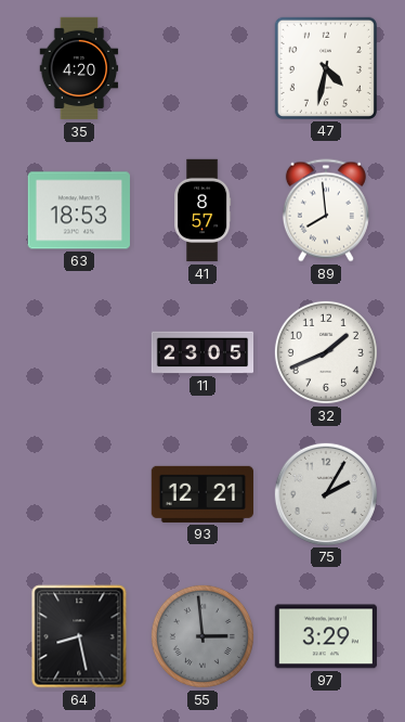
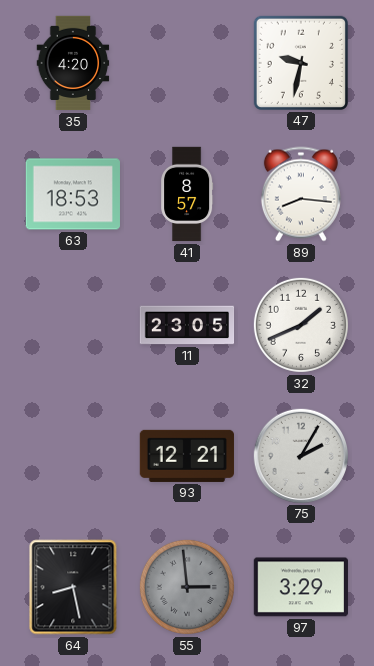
47: 4:32 -> 9:32 (301, 63)
89: 7:59 -> 8:16 (301, 194)
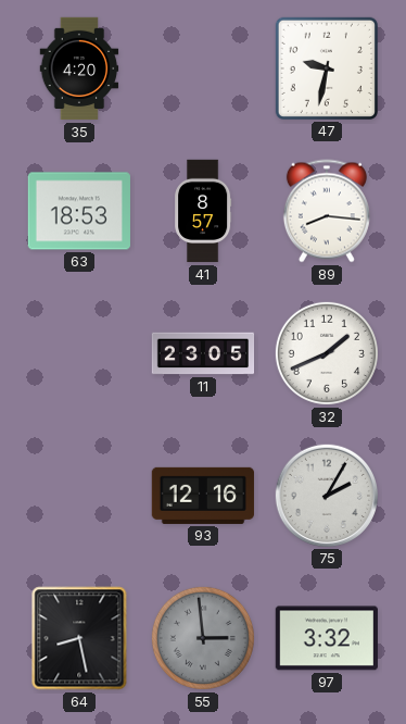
93: 12:21 -> 12:16 (203, 496)
97: 3:29 -> 3:32 (327, 638)
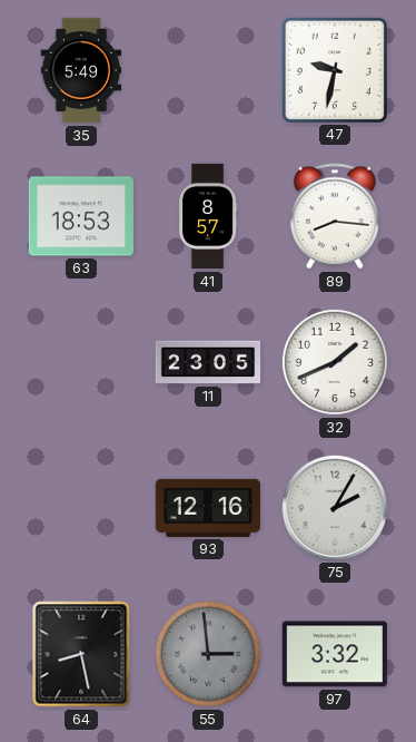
35: 4:20 -> 5:49 (81, 70)
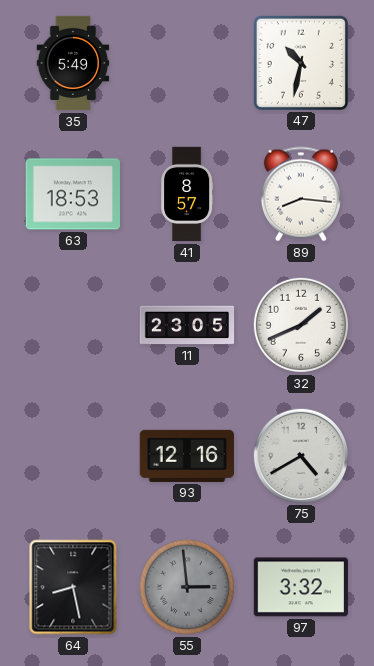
47: 9:32 -> 10:32 (301, 63)
75: 2:05 -> 4:40 (300, 455)
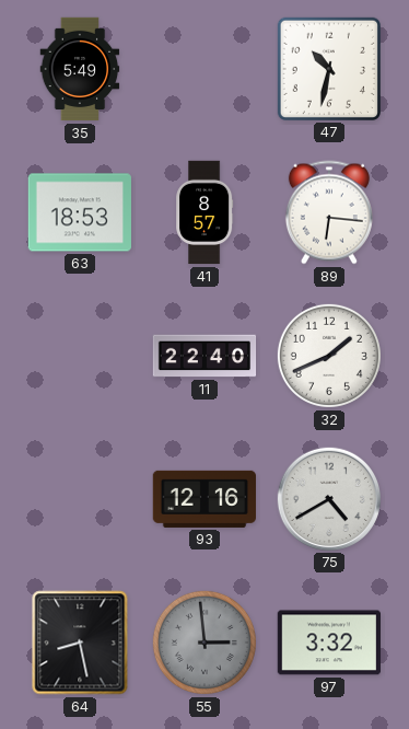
89: 8:16 -> 6:16 (329, 212)
11: 23:05 -> 22:40 (204, 356)
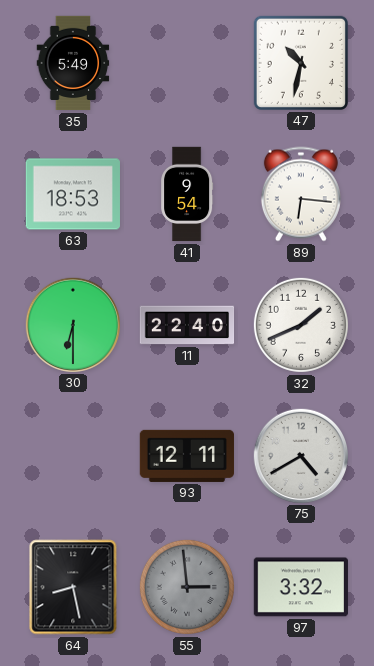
41: 8:57 -> 9:54 (187, 194)
30: none -> 6:30 (72, 324)
93: 12:16 -> 12:11 (187, 456)
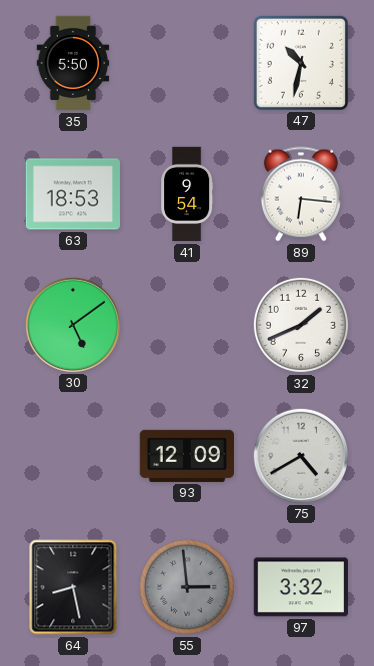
35: 5:49 -> 5:50 (73, 63)
30: 6:30 -> 5:09 (72, 324)
11: 22:40 -> none (187, 325)
93: 12:11 -> 12:09 (187, 456)
